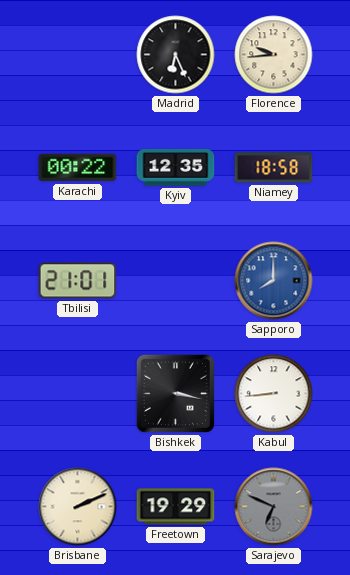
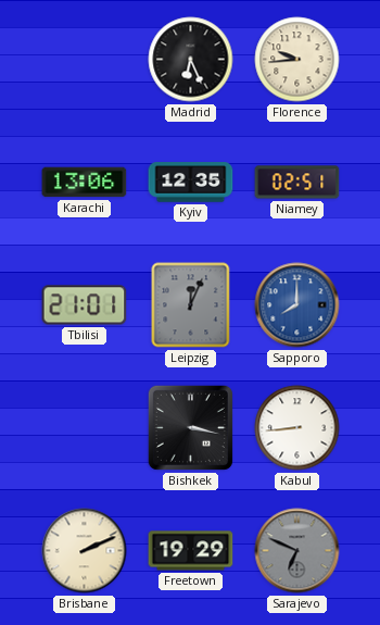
Karachi: 00:22 -> 13:06 (85, 183)
Niamey: 18:58 -> 02:51 (297, 183)
Leipzig: none -> 12:04 (191, 305)
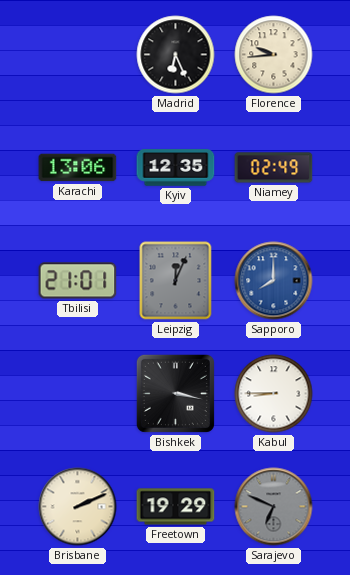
Niamey: 02:51 -> 02:49 (274, 168)
Kabul: 8:44 -> 8:45 (274, 394)
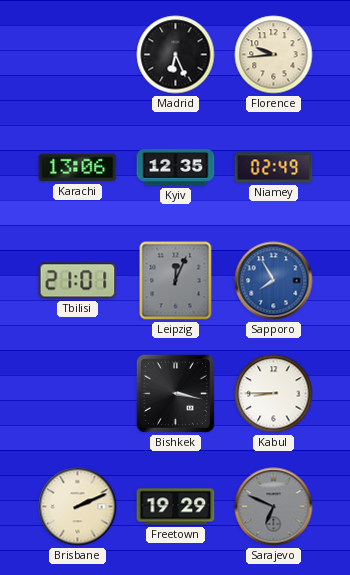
Sapporo: 8:00 -> 7:55 (274, 281)
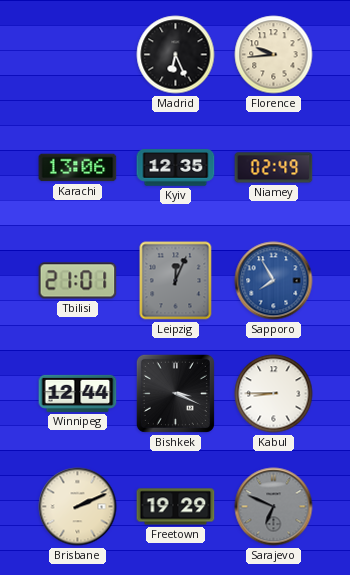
Winnipeg: none -> 12:44 (78, 393)
Bishkek: 3:17 -> 3:19 (175, 393)
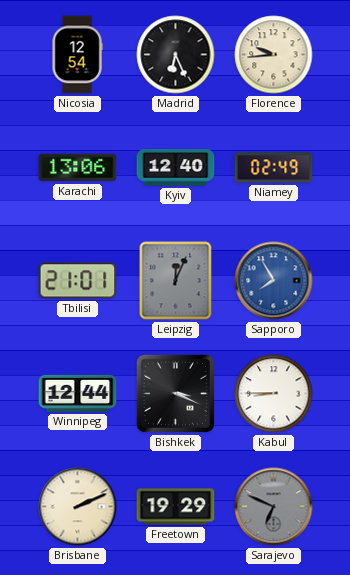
Nicosia: none -> 12:54 (77, 55)
Kyiv: 12:35 -> 12:40 (176, 168)
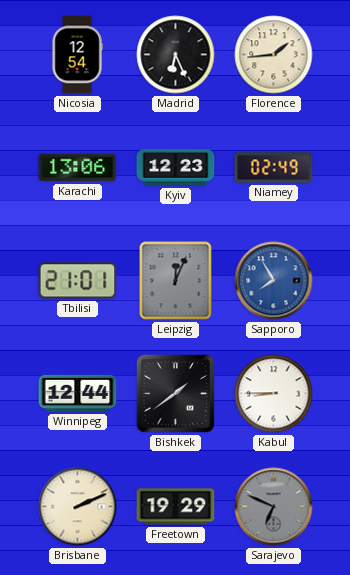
Florence: 9:44 -> 1:44 (274, 55)
Kyiv: 12:40 -> 12:23 (176, 168)
Bishkek: 3:19 -> 1:39 (175, 393)
